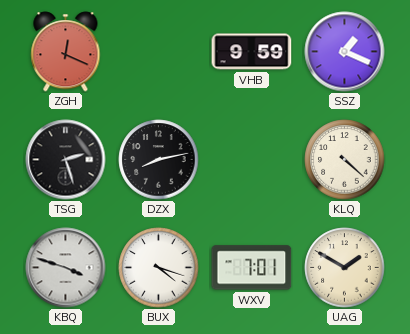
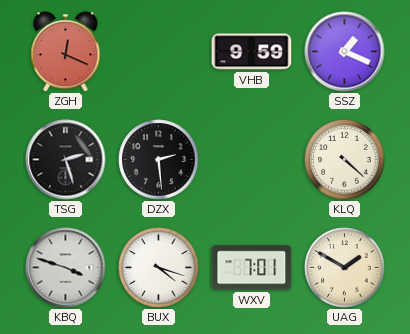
DZX: 8:13 -> 2:29 (159, 160)
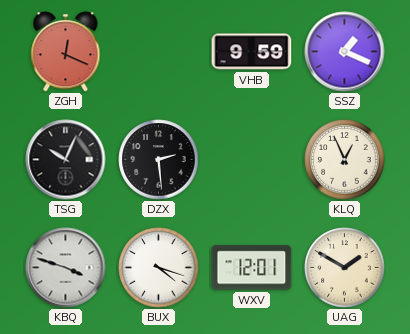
TSG: 2:27 -> 10:04 (66, 160)
KLQ: 4:22 -> 12:56 (345, 160)
WXV: 7:01 -> 12:01 (252, 268)
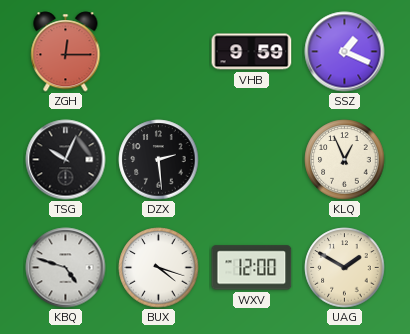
ZGH: 12:19 -> 12:15 (66, 52)
KBQ: 3:48 -> 4:48 (66, 268)
WXV: 12:01 -> 12:00 (252, 268)
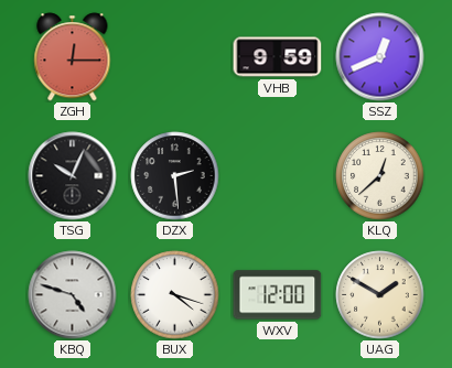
SSZ: 1:19 -> 12:41 (380, 57)
KLQ: 12:56 -> 12:38 (380, 176)
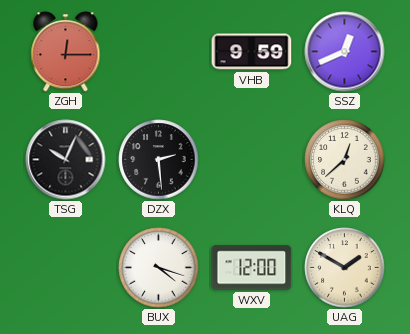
KBQ: 4:48 -> none (73, 295)
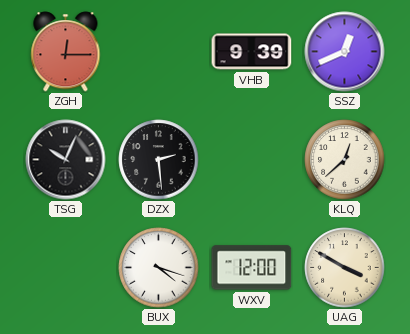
VHB: 9:59 -> 9:39 (252, 52)
UAG: 1:50 -> 3:50 (345, 268)
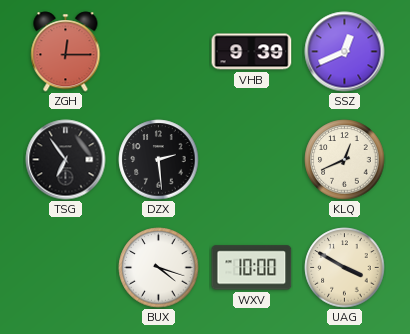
TSG: 10:04 -> 6:54 (66, 160)
KLQ: 12:38 -> 12:41 (345, 160)
WXV: 12:00 -> 10:00 (252, 268)
